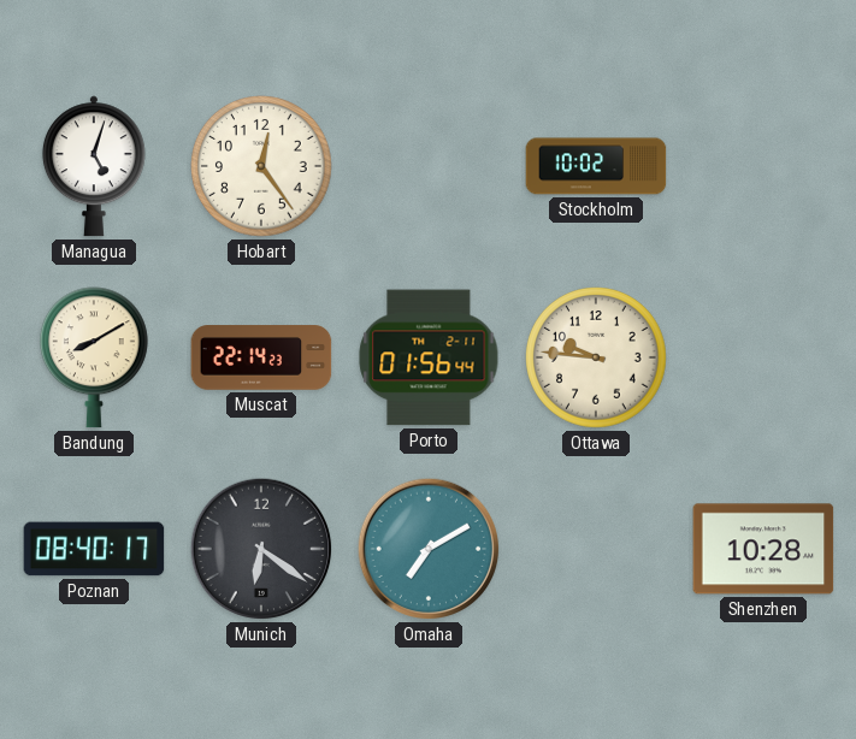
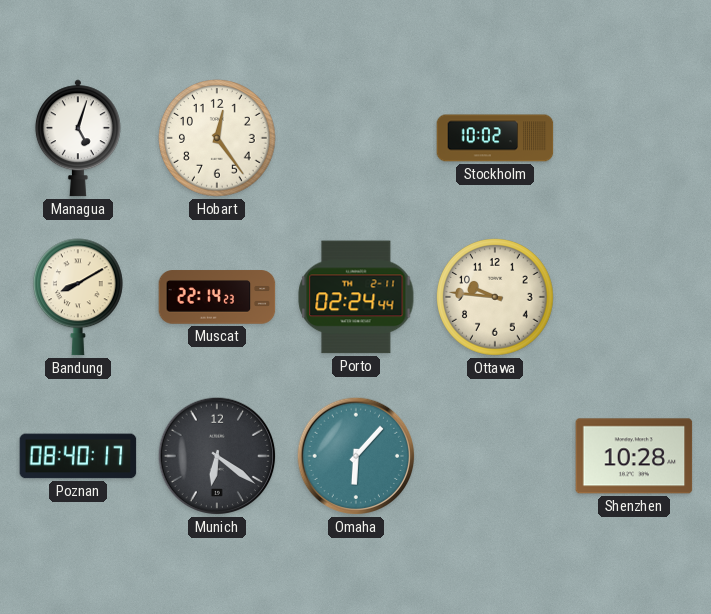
Porto: 01:56 -> 02:24 (356, 297)
Omaha: 7:10 -> 6:07 (356, 456)
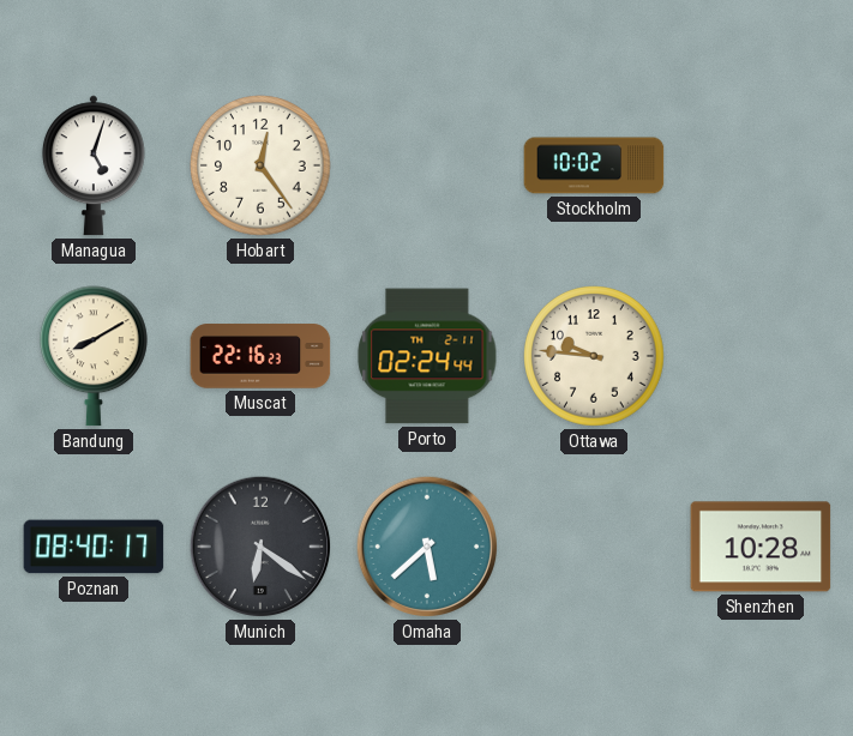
Muscat: 22:14 -> 22:16 (260, 356)
Omaha: 6:07 -> 5:38 (427, 547)
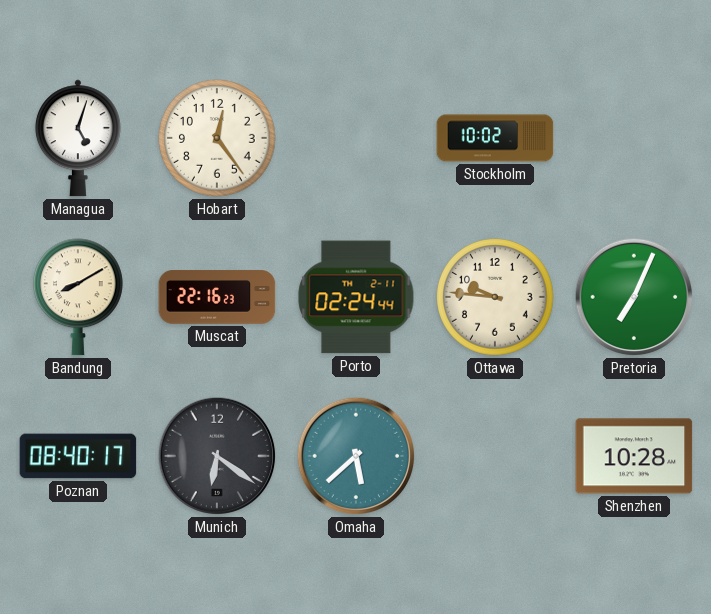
Pretoria: none -> 7:04 (634, 297)
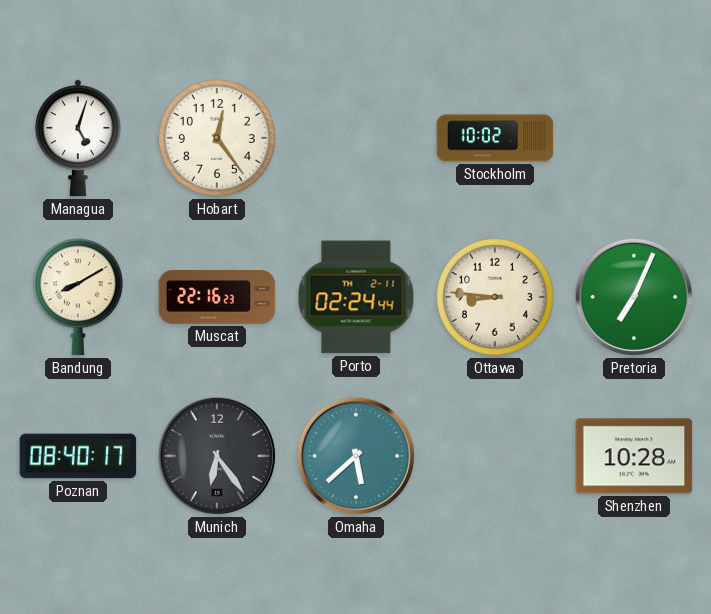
Ottawa: 9:46 -> 8:46 (495, 297)
Munich: 6:21 -> 6:24 (217, 456)
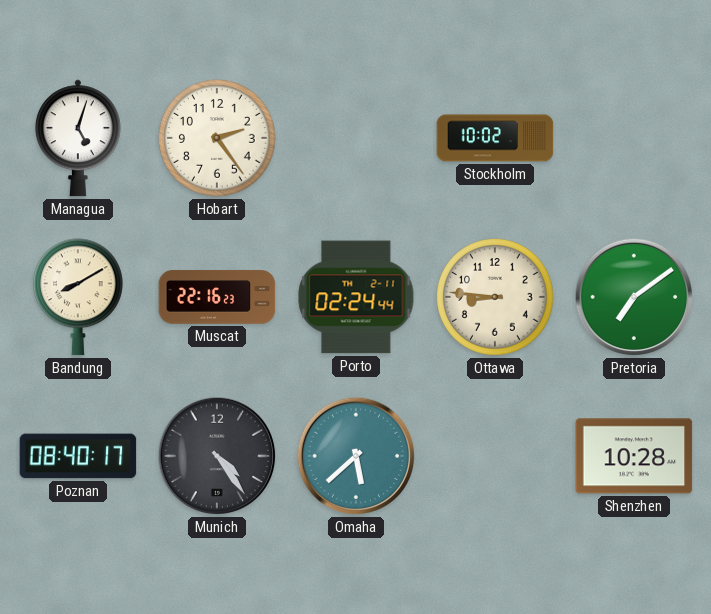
Hobart: 12:24 -> 2:24 (217, 138)
Pretoria: 7:04 -> 7:09 (634, 297)
Munich: 6:24 -> 4:24 (217, 456)
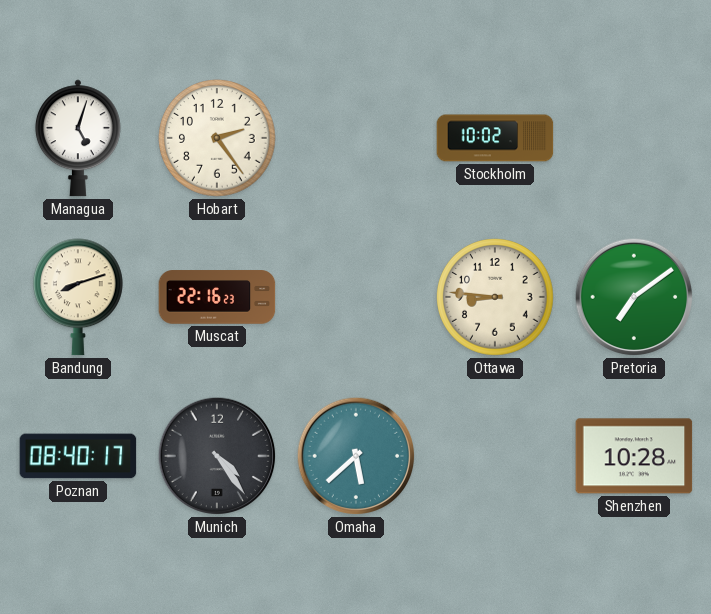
Bandung: 8:10 -> 8:12 (79, 297)
Porto: 02:24 -> none (356, 297)
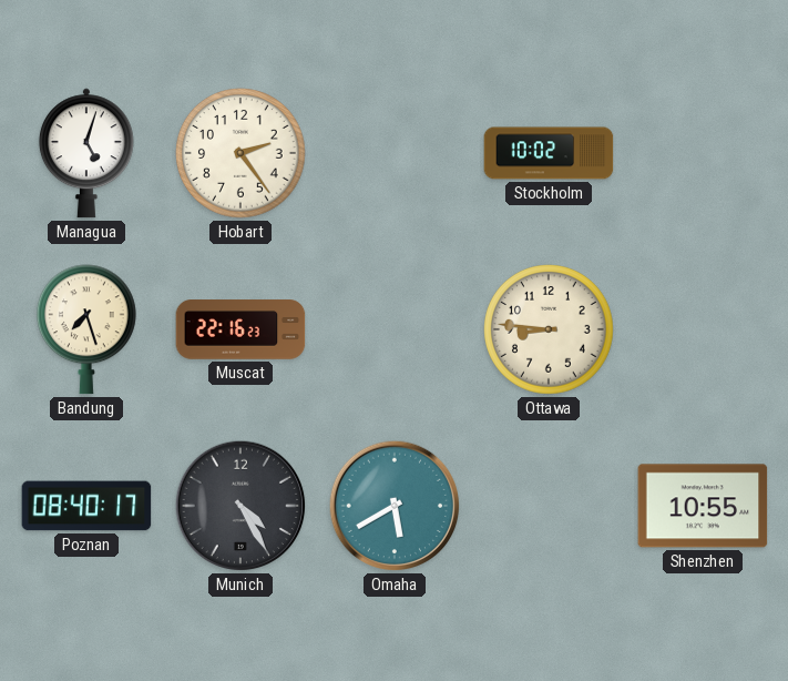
Bandung: 8:12 -> 7:27 (88, 329)
Pretoria: 7:09 -> none (634, 297)
Munich: 4:24 -> 4:25 (241, 506)
Omaha: 5:38 -> 5:40 (395, 506)
Shenzhen: 10:28 -> 10:55 (703, 506)
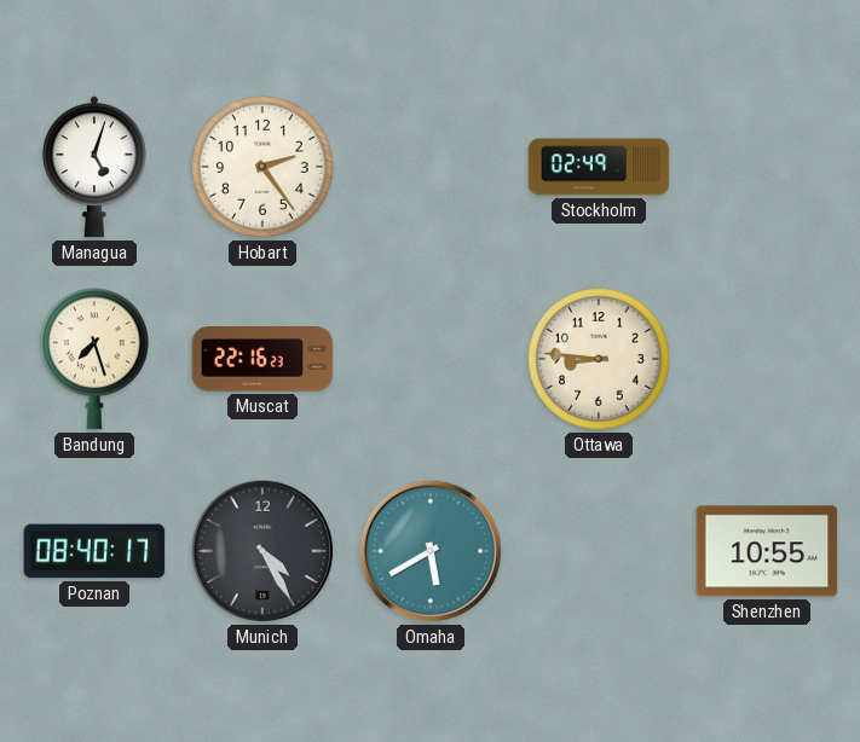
Stockholm: 10:02 -> 02:49 (599, 167)
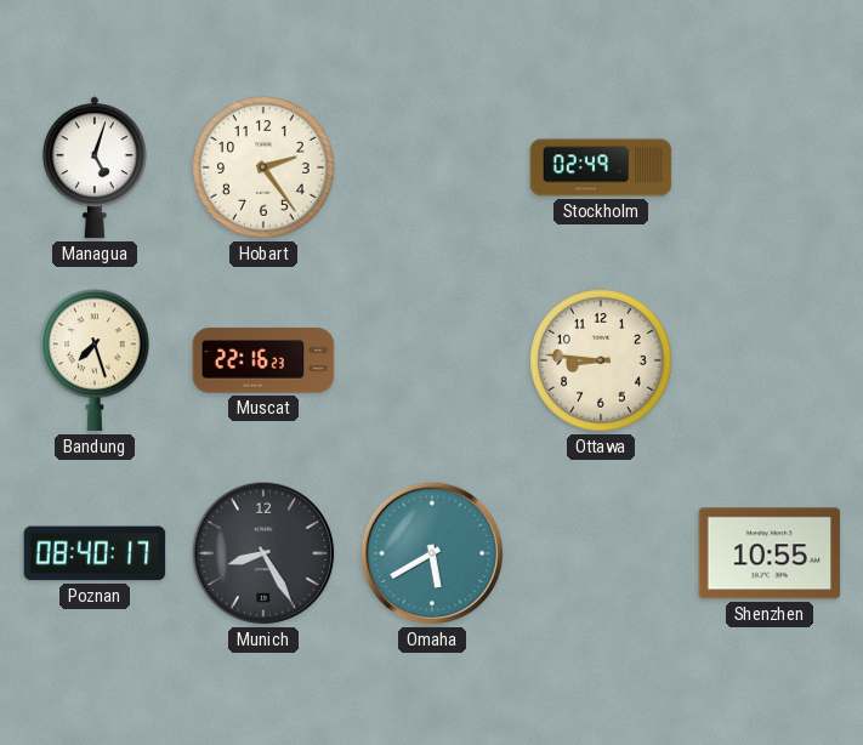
Munich: 4:25 -> 8:25 (263, 553)
